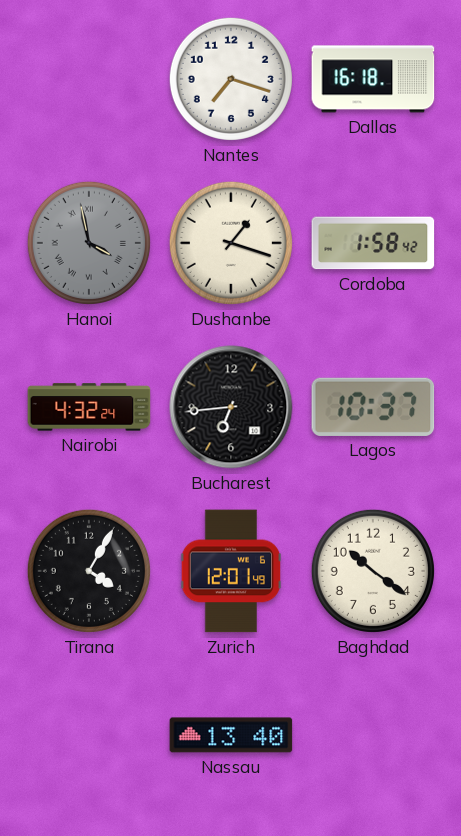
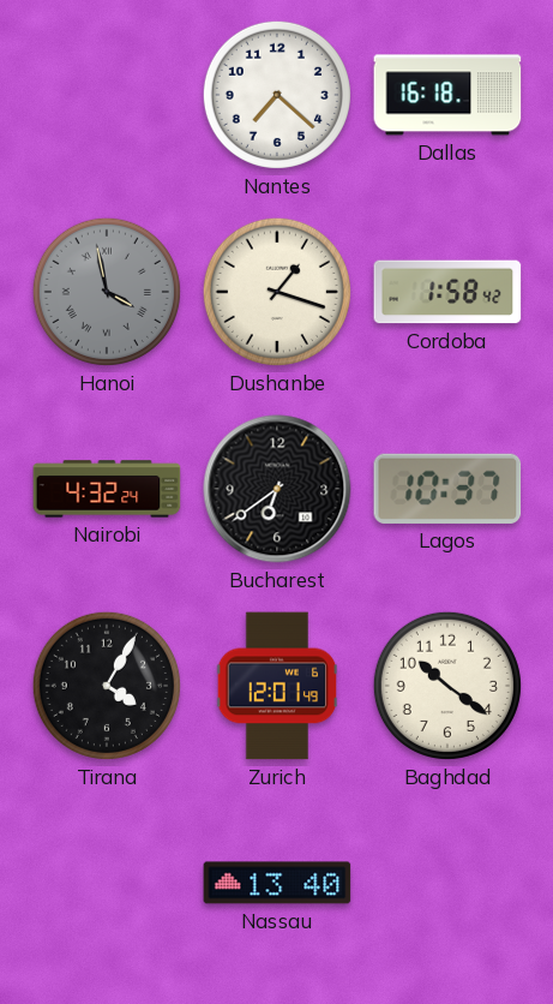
Nantes: 7:18 -> 7:22 (277, 95)
Bucharest: 6:44 -> 6:39 (277, 489)
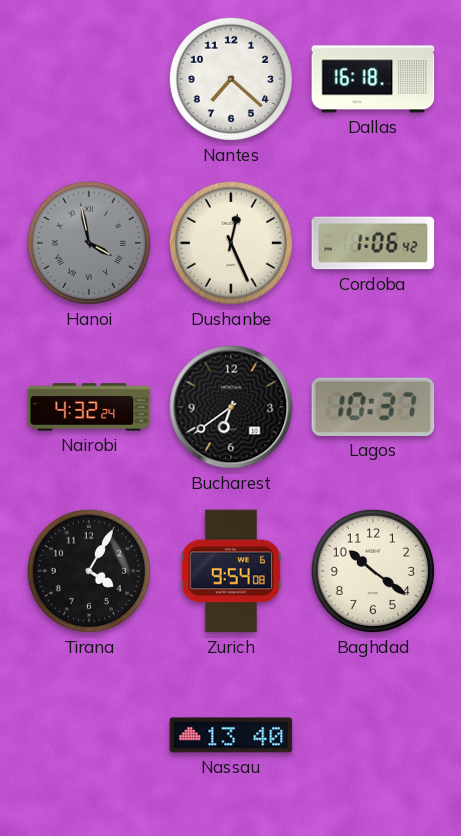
Dushanbe: 1:18 -> 12:26 (231, 243)
Cordoba: 1:58 -> 1:06 (373, 243)
Zurich: 12:01 -> 9:54 (231, 571)
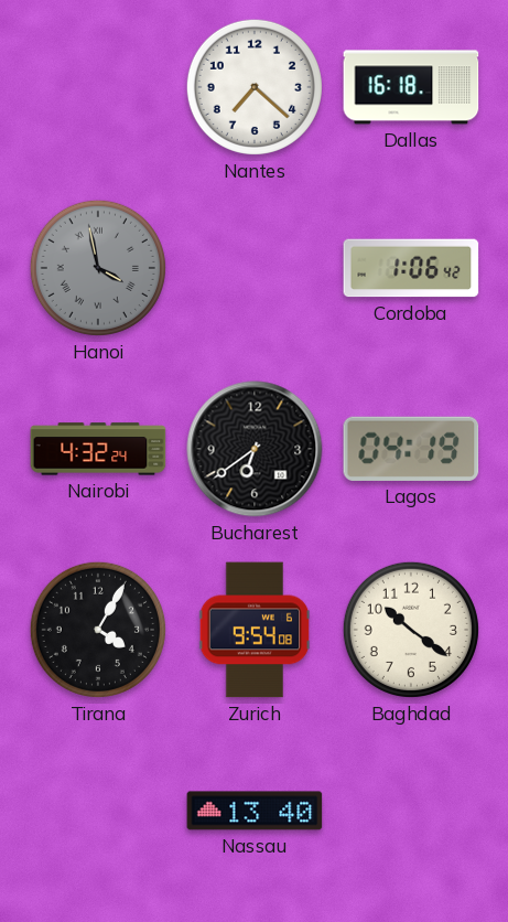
Dushanbe: 12:26 -> none (231, 243)
Lagos: 10:37 -> 04:19 (411, 449)
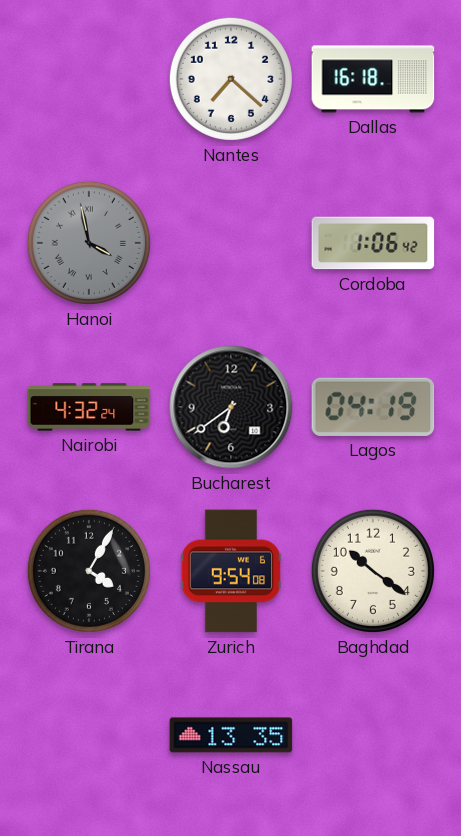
Nassau: 13:40 -> 13:35 (231, 735)
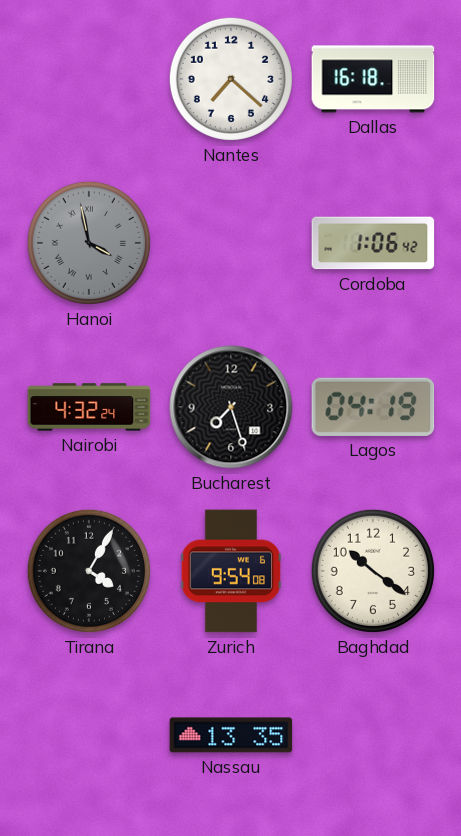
Bucharest: 6:39 -> 7:27 (231, 407)
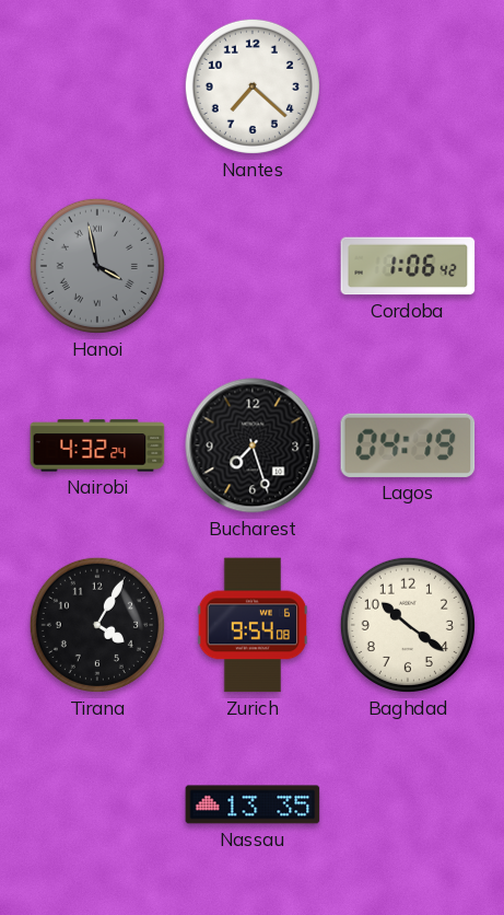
Dallas: 16:18 -> none (373, 79)
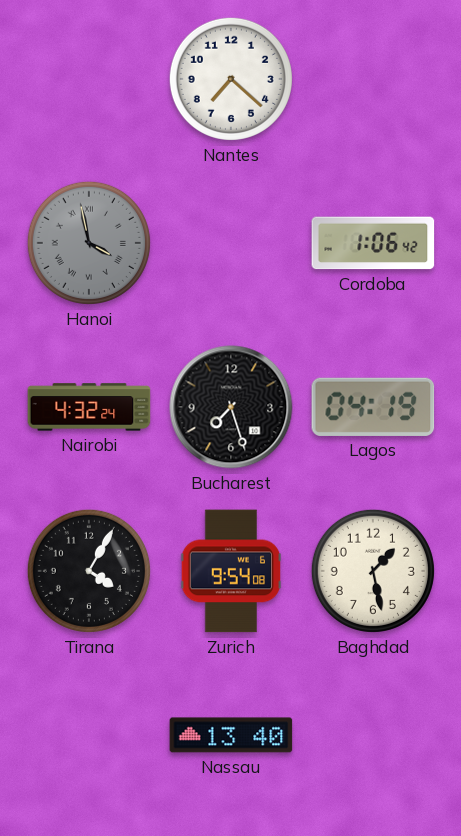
Baghdad: 10:21 -> 1:28 (373, 571)
Nassau: 13:35 -> 13:40 (231, 735)
